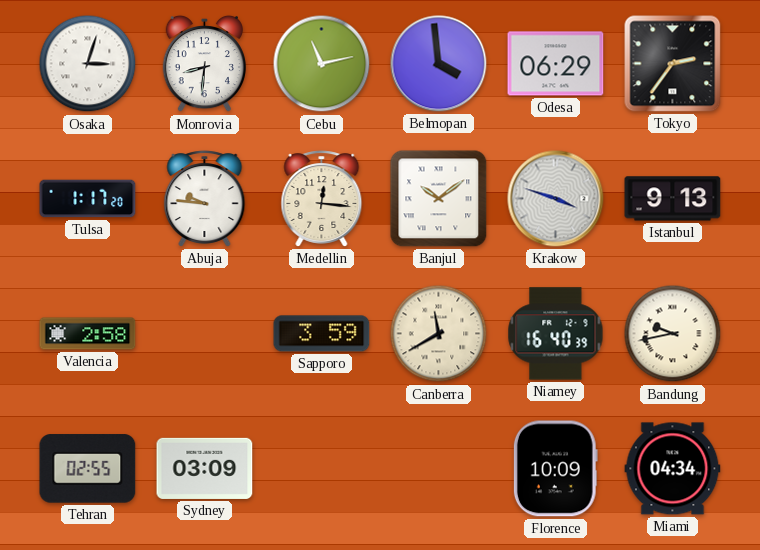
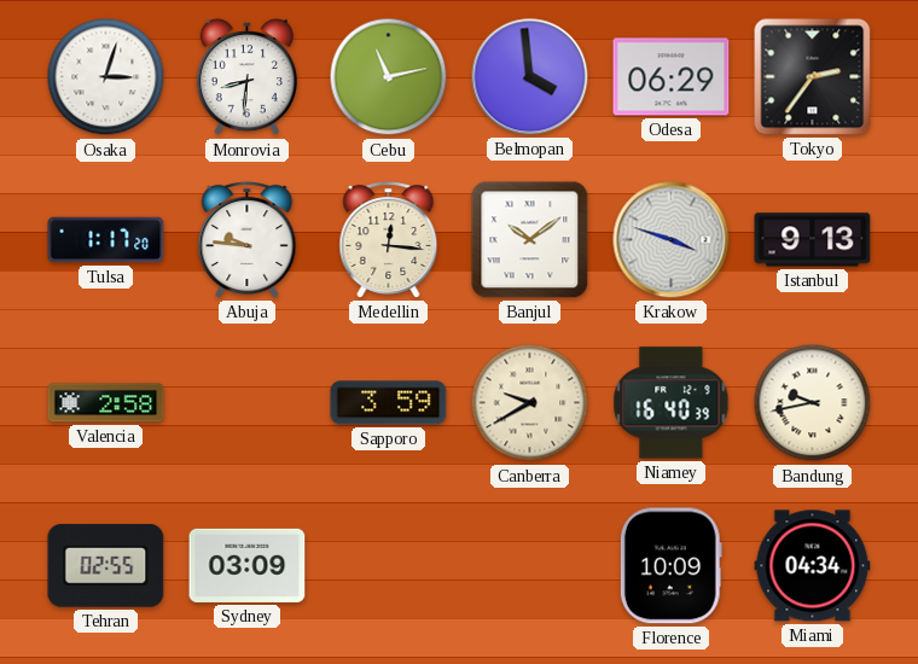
Canberra: 11:40 -> 9:40 (530, 403)
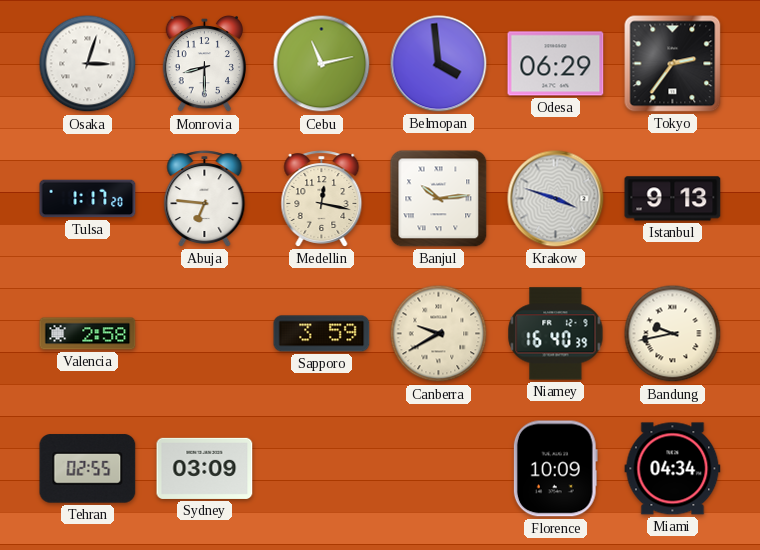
Monrovia: 8:31 -> 8:30 (204, 64)
Abuja: 9:46 -> 6:46 (205, 199)
Medellin: 12:16 -> 12:17 (322, 199)
Banjul: 10:09 -> 10:14 (439, 199)
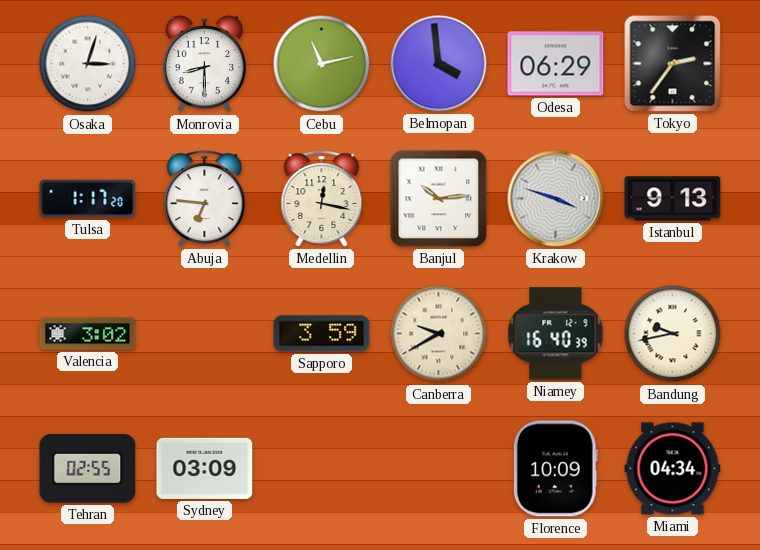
Valencia: 2:58 -> 3:02 (88, 334)
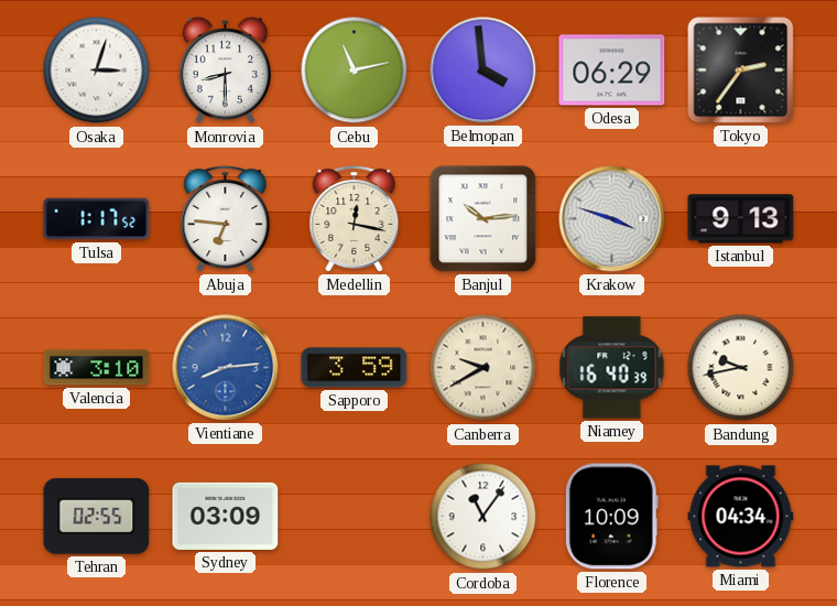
Tulsa: 1:17:20 -> 1:17:52 (97, 219)
Valencia: 3:02 -> 3:10 (97, 368)
Vientiane: none -> 8:14 (226, 368)
Cordoba: none -> 11:06 (483, 517)
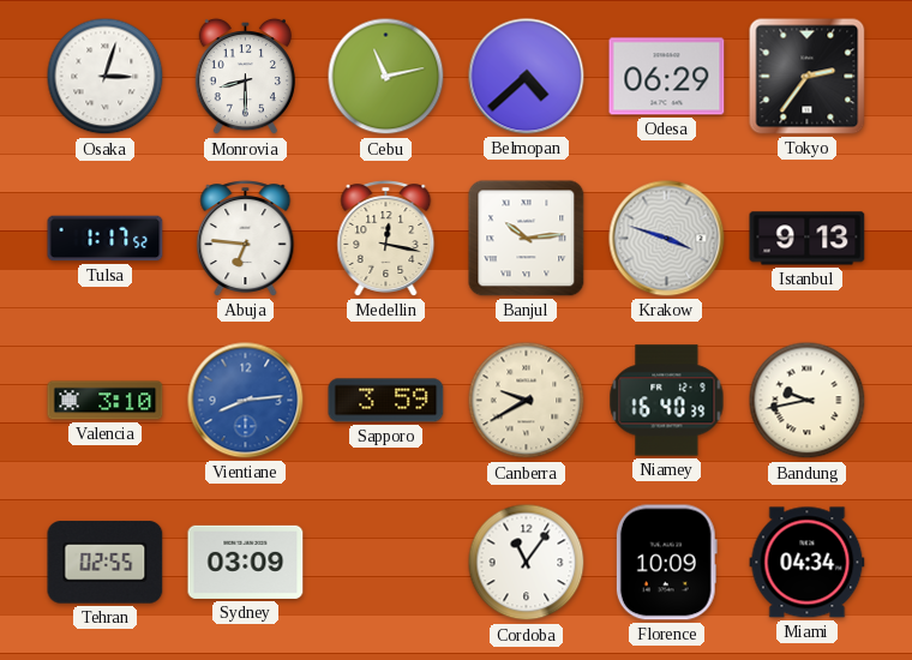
Belmopan: 3:59 -> 4:38 (527, 77)
